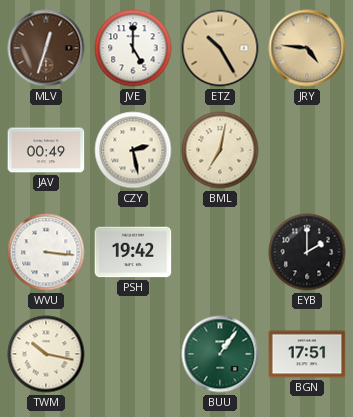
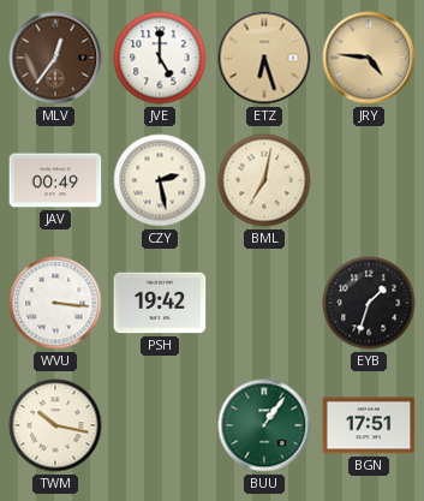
MLV: 12:33 -> 12:36 (55, 58)
ETZ: 10:25 -> 6:27 (264, 58)
EYB: 2:00 -> 1:33 (369, 303)
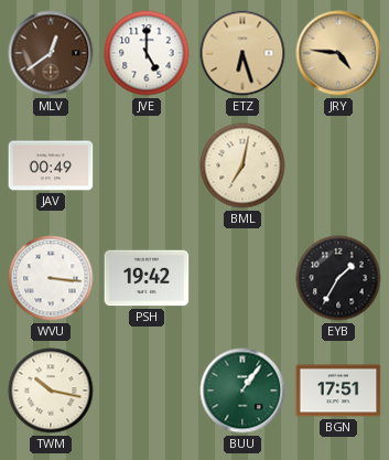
MLV: 12:36 -> 12:39 (51, 53)
CZY: 2:28 -> none (160, 180)
EYB: 1:33 -> 1:35 (338, 278)
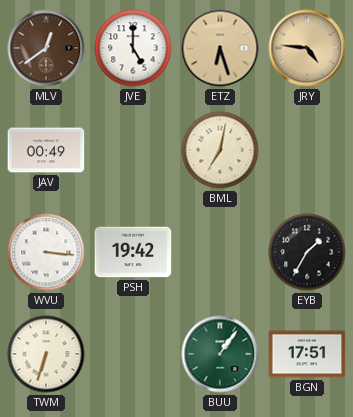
TWM: 10:17 -> 6:33 (46, 354)
